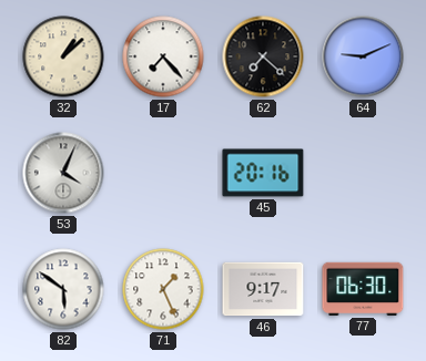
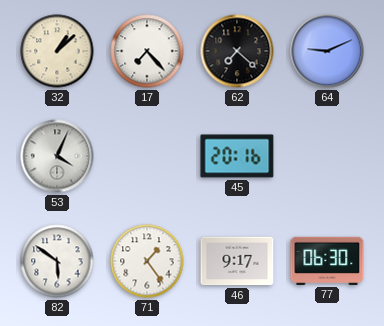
71: 1:26 -> 1:24 (147, 261)
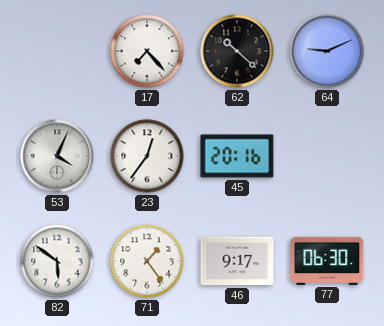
32: 1:08 -> none (57, 51)
62: 7:22 -> 10:22 (237, 51)
23: none -> 12:36 (147, 156)
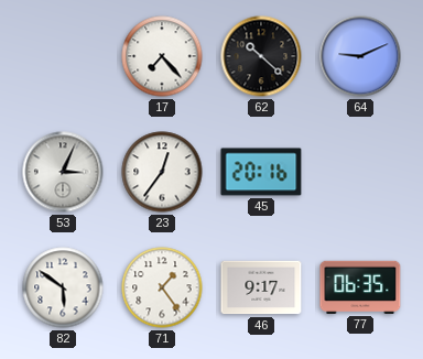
53: 4:04 -> 3:04 (63, 172)
77: 06:30 -> 06:35 (360, 287)
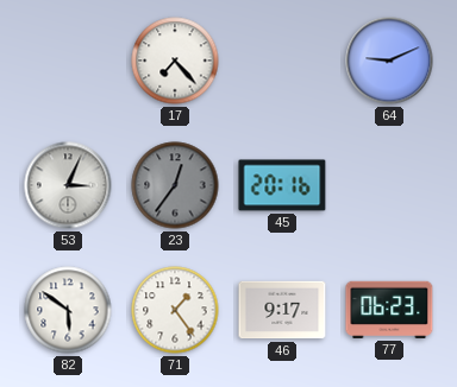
62: 10:22 -> none (261, 56)
23 dial: white -> grey (175, 185)
77: 06:35 -> 06:23 (389, 310)
